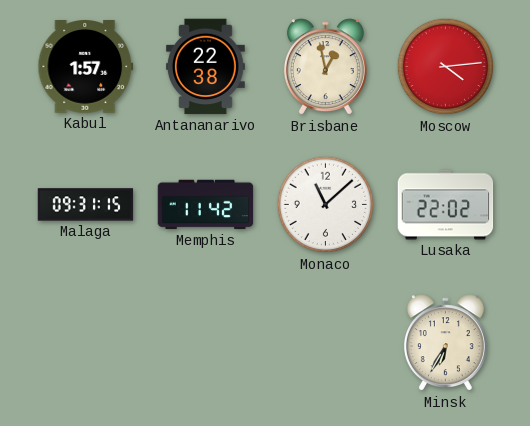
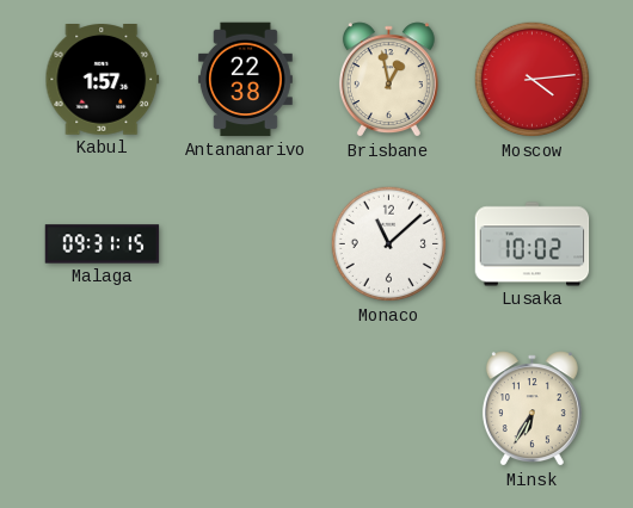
Memphis: 11:42 -> none (206, 205)
Lusaka: 22:02 -> 10:02 (533, 244)
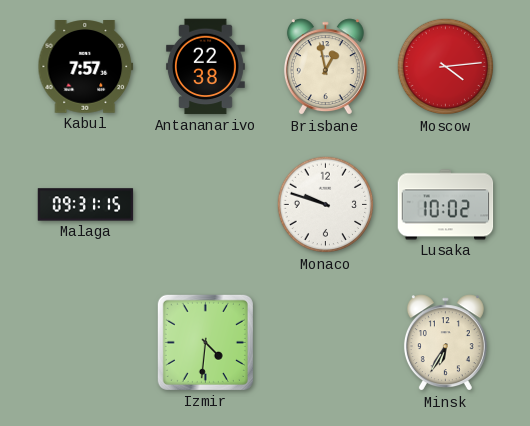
Kabul: 1:57 -> 7:57 (86, 67)
Monaco: 11:08 -> 9:48 (326, 205)
Izmir: none -> 4:31 (205, 342)
